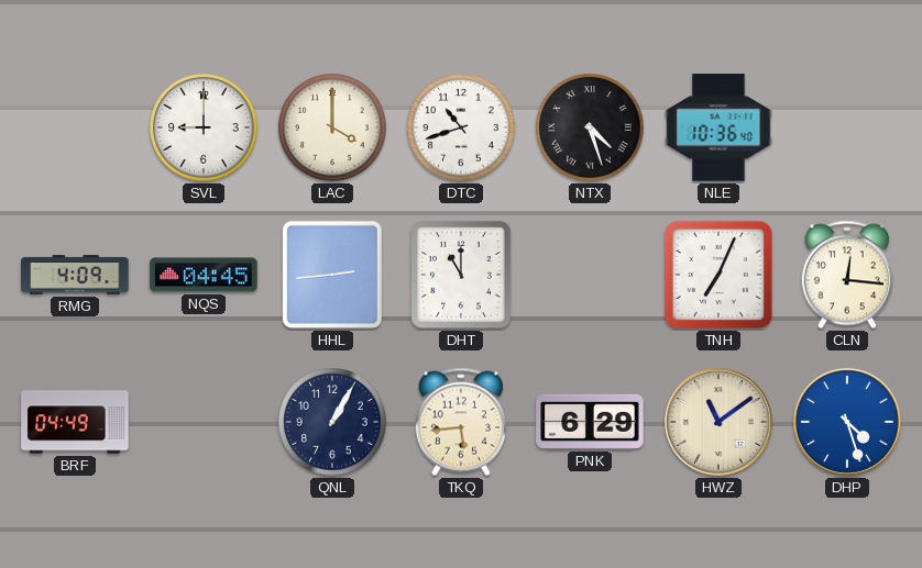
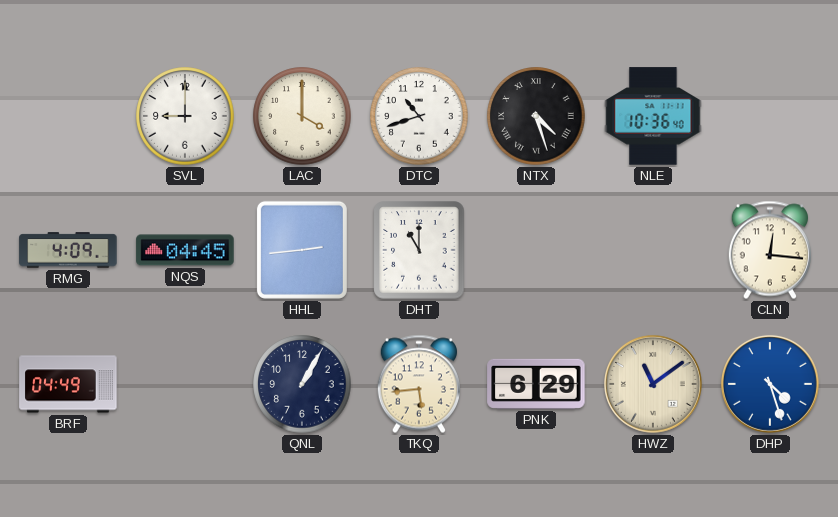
TNH: 7:04 -> none (718, 275)
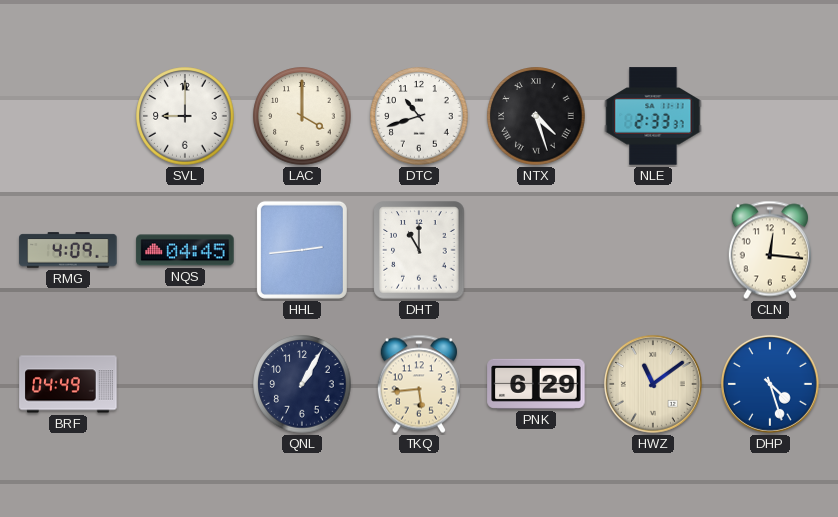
NLE: 10:36 -> 2:33 (653, 116)
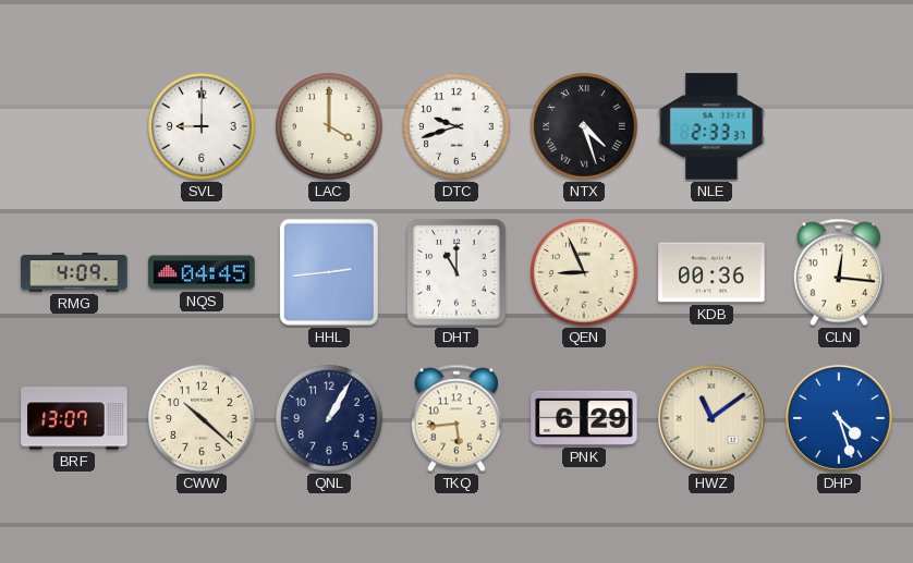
DTC: 10:42 -> 9:42 (456, 126)
QEN: none -> 8:56 (584, 272)
KDB: none -> 00:36 (711, 272)
BRF: 04:49 -> 13:07 (74, 418)
CWW: none -> 10:22 (202, 418)
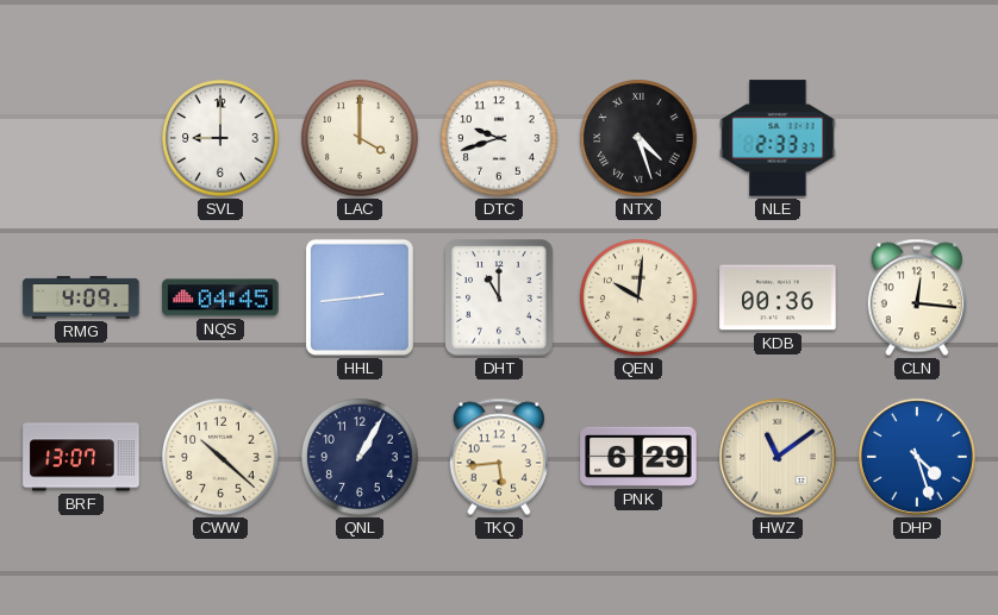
QEN: 8:56 -> 10:01 (638, 297)
